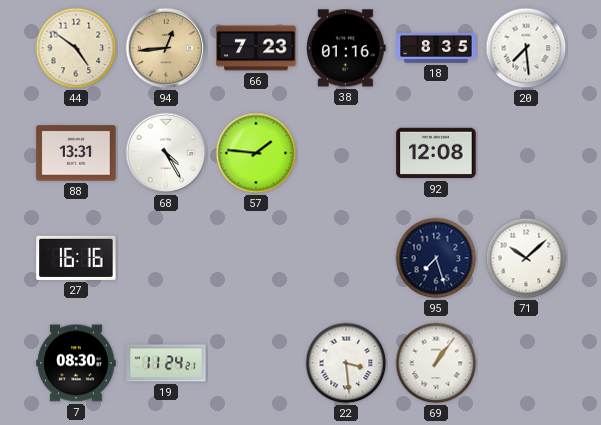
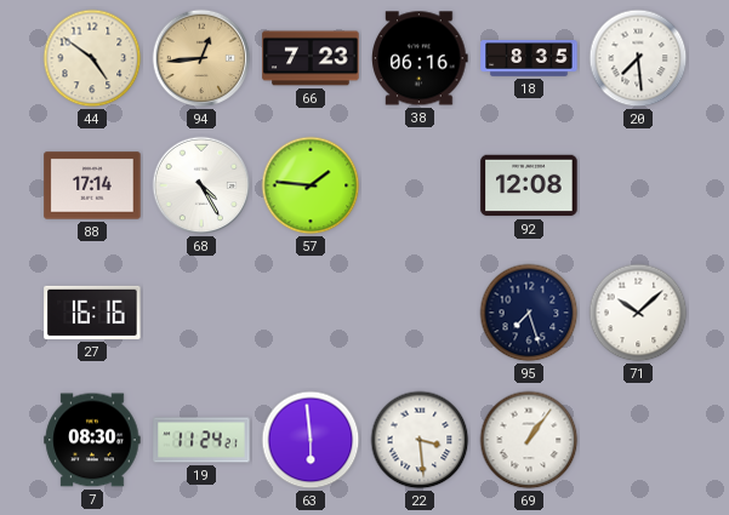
38: 01:16 -> 06:16 (421, 58)
88: 13:31 -> 17:14 (92, 185)
63: none -> 5:59 (311, 440)
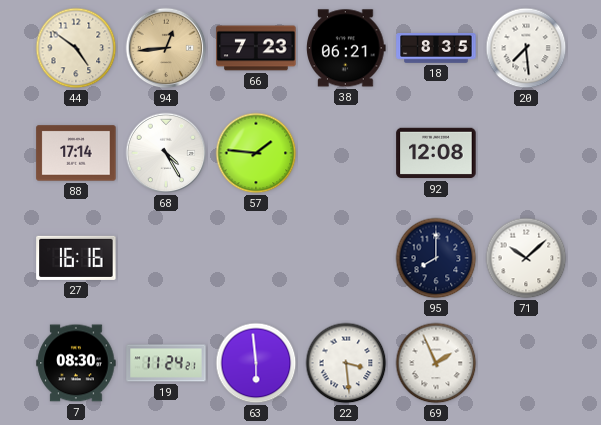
38: 06:16 -> 06:21 (347, 48)
95: 7:27 -> 8:00 (436, 258)
69: 1:06 -> 1:56 (436, 363)
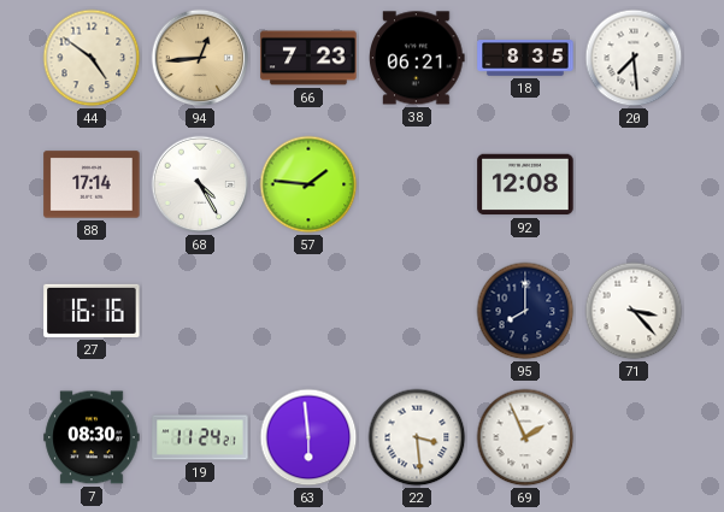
71: 10:08 -> 3:23 (634, 311)
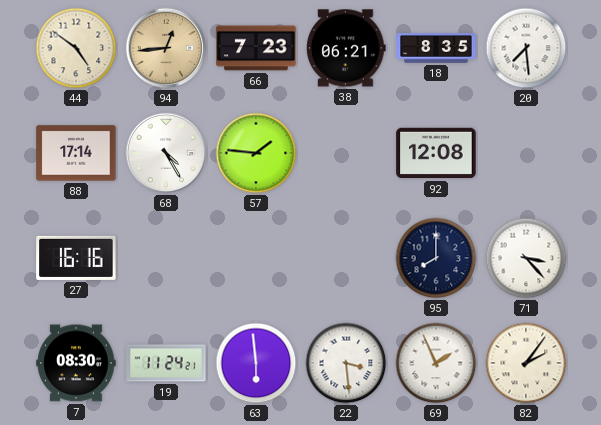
82: none -> 2:06 (526, 363)
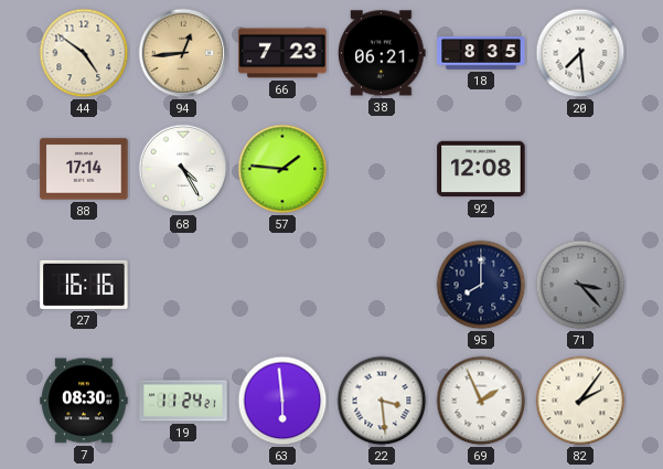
71 dial: white -> grey (580, 285)
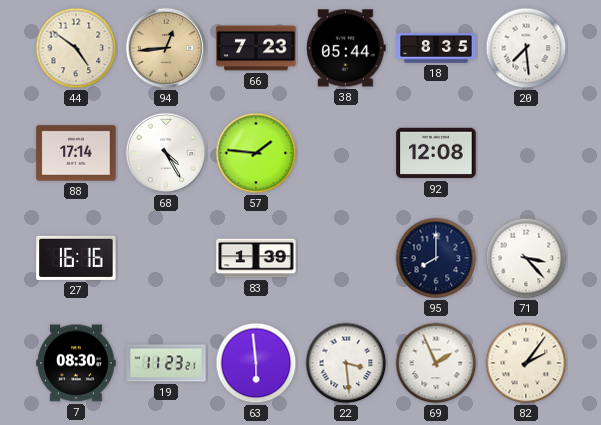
38: 06:21 -> 05:44 (347, 48)
83: none -> 1:39 (256, 258)
71 dial: grey -> white (526, 258)
19: 11:24 -> 11:23 (166, 363)
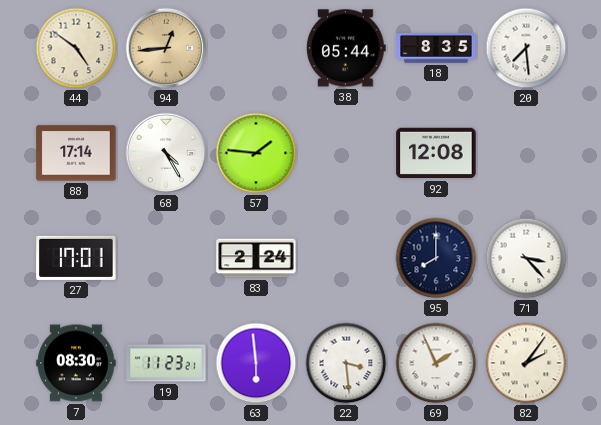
66: 7:23 -> none (256, 48)
27: 16:16 -> 17:01 (76, 258)
83: 1:39 -> 2:24 (256, 258)
